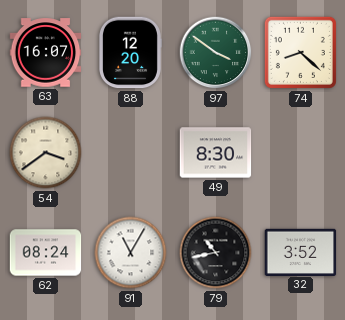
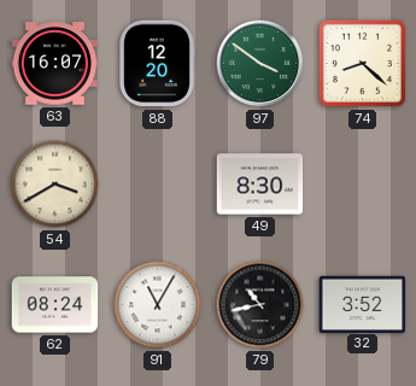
54: 3:39 -> 3:40 (55, 185)
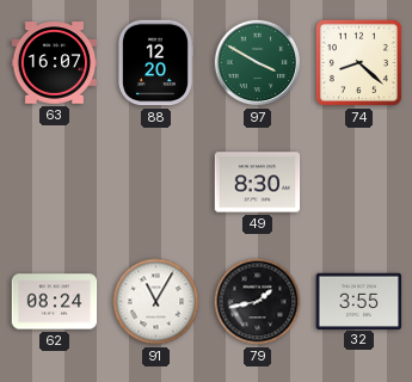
97: 3:51 -> 3:50 (258, 63)
54: 3:40 -> none (55, 185)
79: 10:43 -> 1:43 (258, 302)
32: 3:52 -> 3:55 (359, 301)
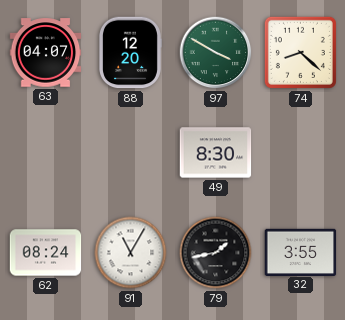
63: 16:07 -> 04:07 (46, 53)
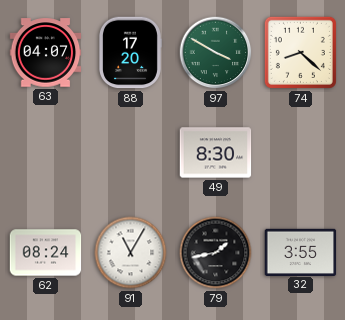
88: 12:20 -> 17:20 (131, 53)
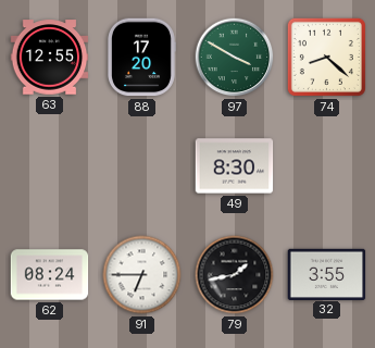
63: 04:07 -> 12:55 (50, 58)
91: 11:05 -> 6:45 (142, 275)
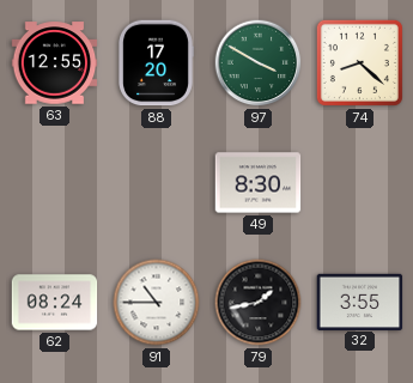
91: 6:45 -> 10:45 (157, 303)
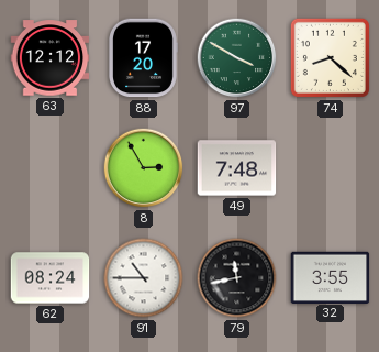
63: 12:55 -> 12:12 (51, 58)
8: none -> 2:55 (144, 168)
49: 8:30 -> 7:48 (237, 168)
79: 1:43 -> 11:43 (237, 278)
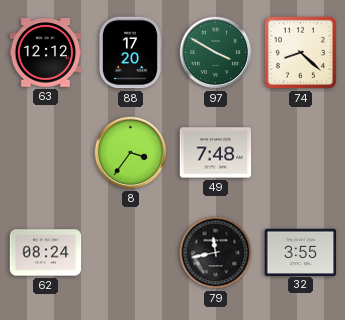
8: 2:55 -> 3:36 (131, 153)
91: 10:45 -> none (144, 278)
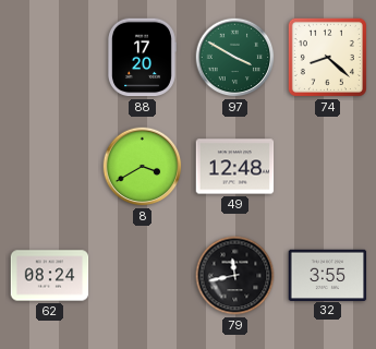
63: 12:12 -> none (46, 53)
8: 3:36 -> 3:40 (143, 167)
49: 7:48 -> 12:48 (235, 167)
